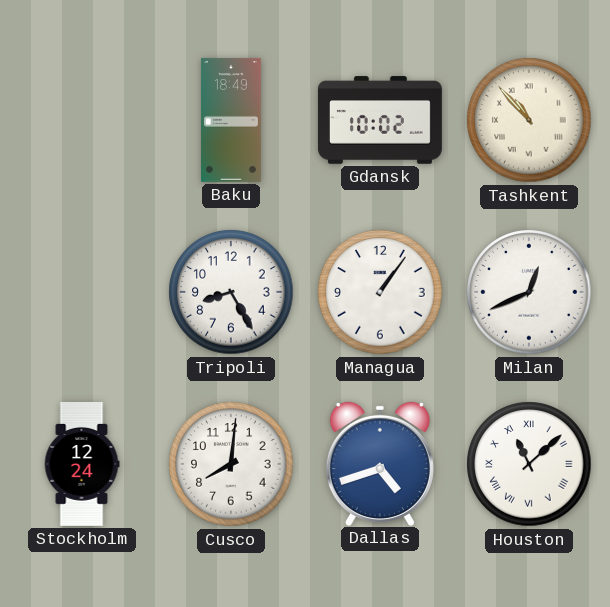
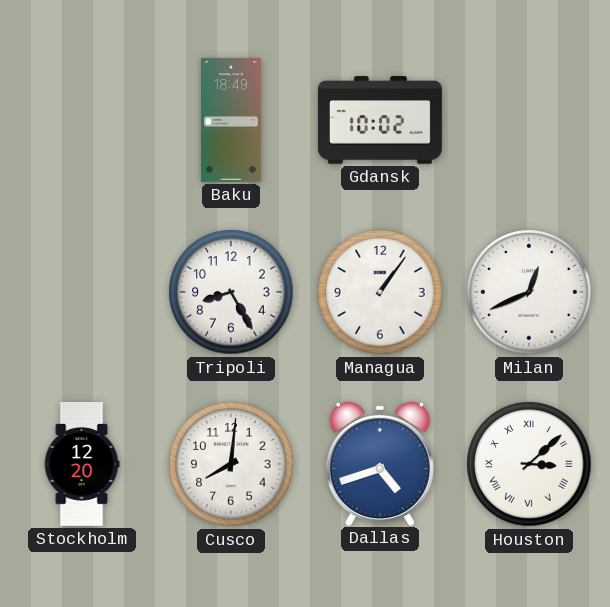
Tashkent: 10:53 -> none (529, 120)
Stockholm: 12:24 -> 12:20 (82, 464)
Houston: 11:08 -> 3:08 (529, 464)
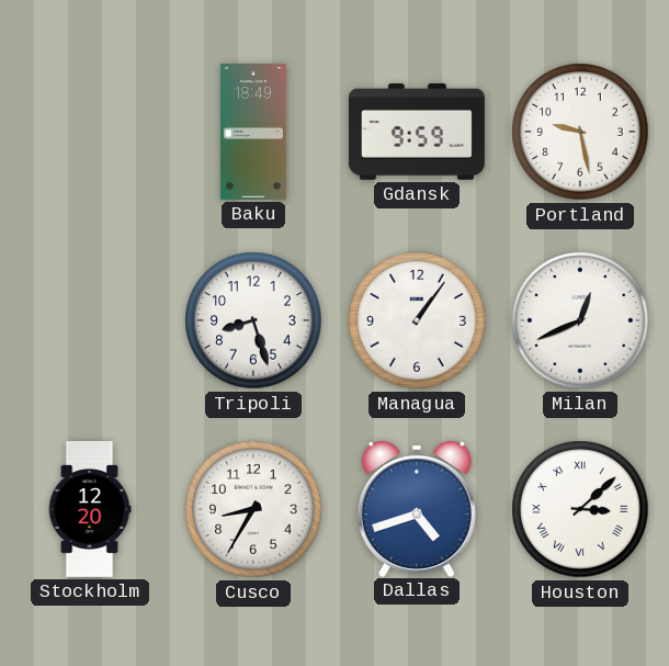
Gdansk: 10:02 -> 9:59 (417, 132)
Portland: none -> 9:28 (580, 132)
Tripoli: 8:25 -> 8:27 (253, 320)
Cusco: 8:01 -> 8:35 (253, 509)
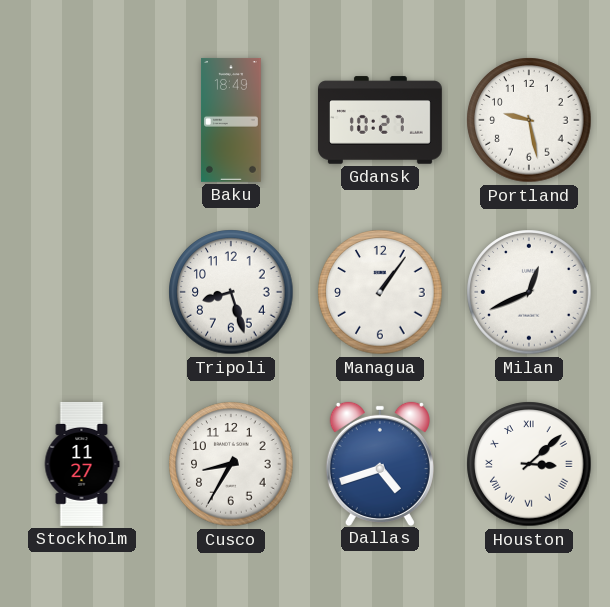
Gdansk: 9:59 -> 10:27 (380, 120)
Stockholm: 12:20 -> 11:27 (82, 464)
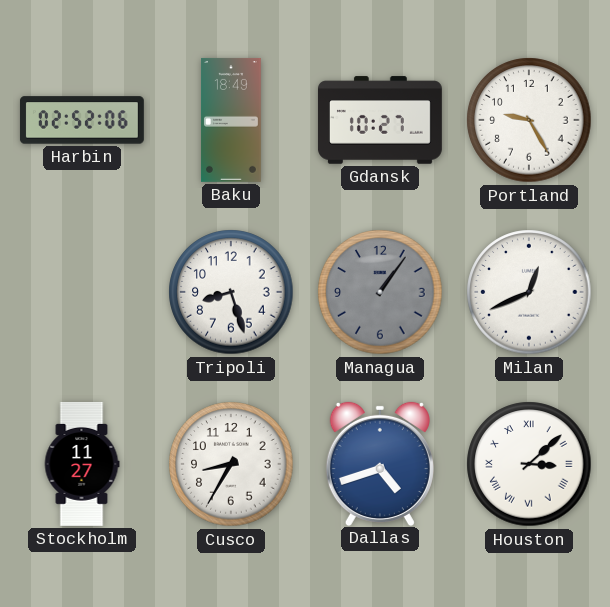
Harbin: none -> 02:52 (82, 120)
Portland: 9:28 -> 9:25 (529, 120)
Managua dial: white -> grey (380, 292)
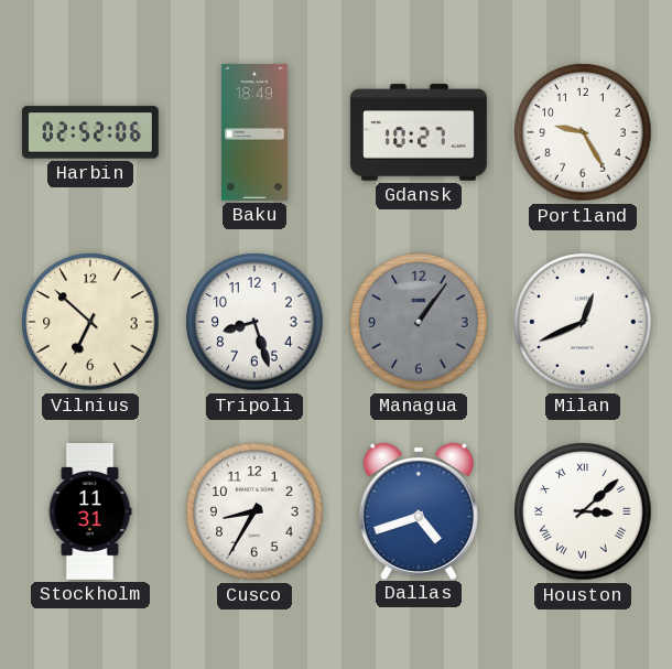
Vilnius: none -> 6:52 (90, 322)
Stockholm: 11:27 -> 11:31 (90, 511)
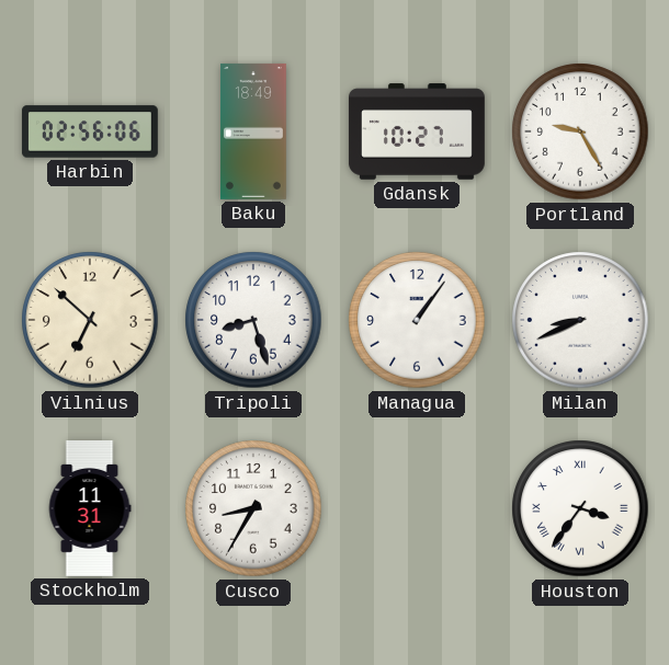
Harbin: 02:52 -> 02:56 (90, 131)
Managua dial: grey -> white (417, 320)
Milan: 12:41 -> 8:41 (580, 320)
Dallas: 4:42 -> none (419, 510)
Houston: 3:08 -> 3:36 (580, 508)
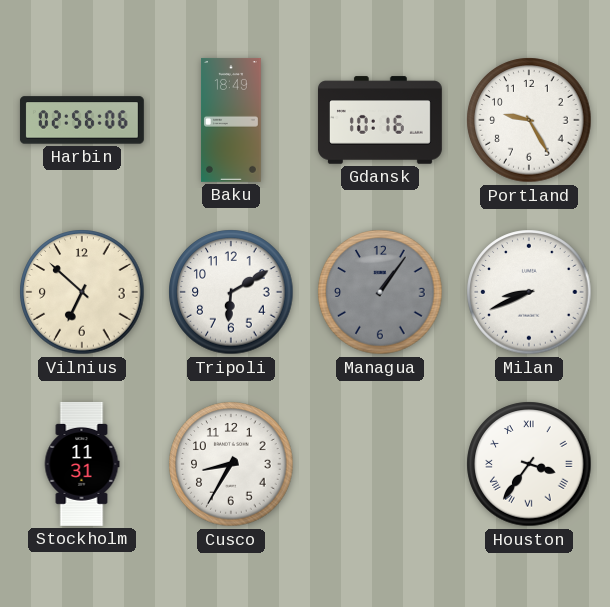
Gdansk: 10:27 -> 10:16 (380, 120)
Tripoli: 8:27 -> 6:10 (231, 292)
Managua dial: white -> grey (380, 292)
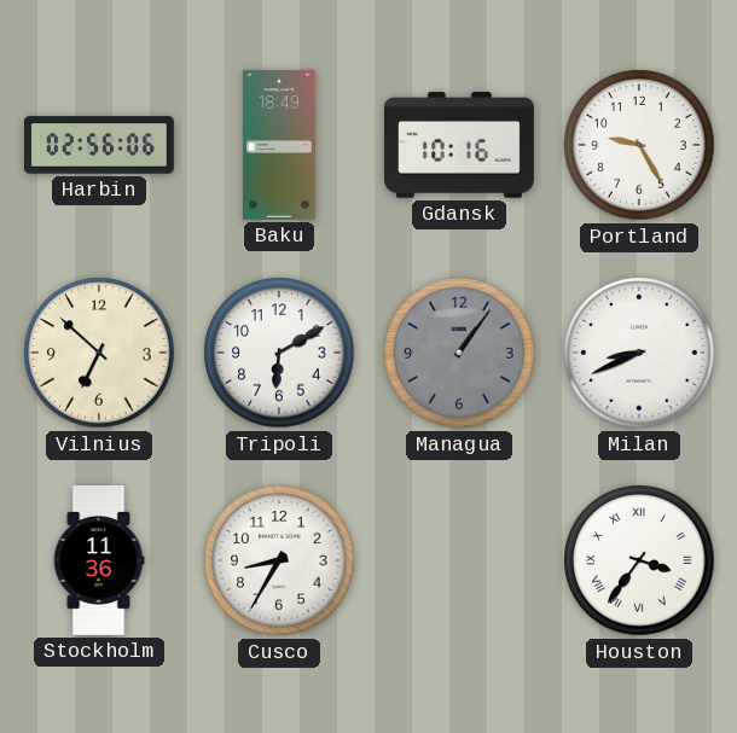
Stockholm: 11:31 -> 11:36 (99, 560)
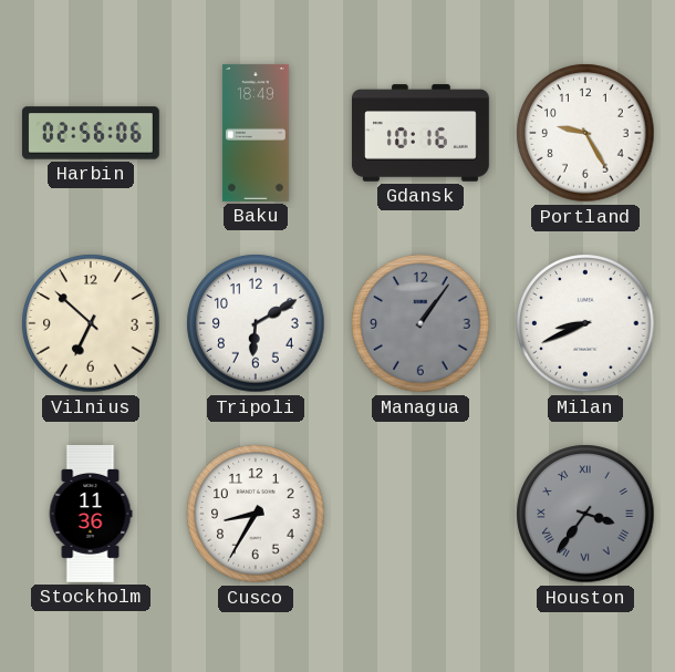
Houston dial: white -> grey (585, 514)
